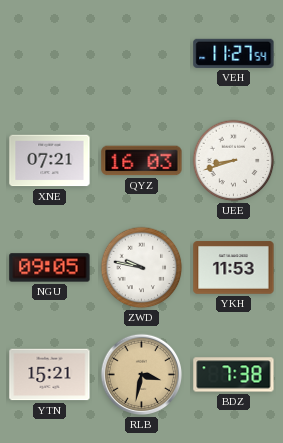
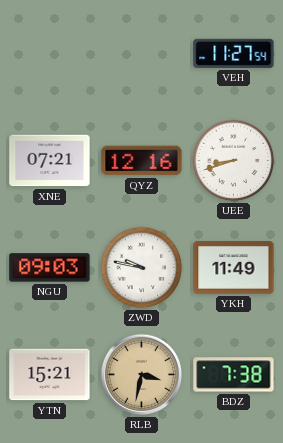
QYZ: 16:03 -> 12:16 (142, 161)
NGU: 09:05 -> 09:03 (50, 268)
YKH: 11:53 -> 11:49 (234, 268)
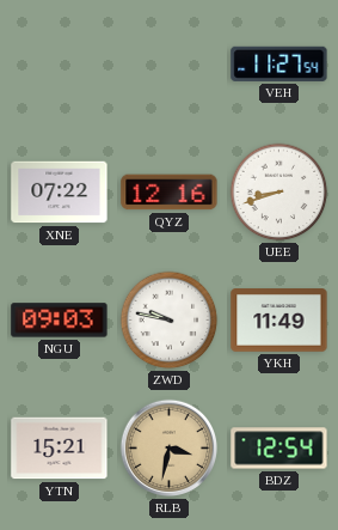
XNE: 07:21 -> 07:22 (60, 193)
BDZ: 7:38 -> 12:54 (279, 449)
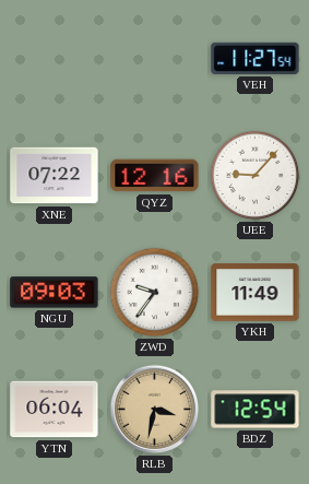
UEE: 8:42 -> 9:07 (255, 176)
ZWD: 9:47 -> 9:36 (155, 293)
YTN: 15:21 -> 06:04 (55, 410)
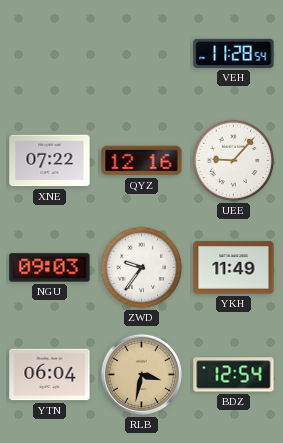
VEH: 11:27 -> 11:28 (234, 53)
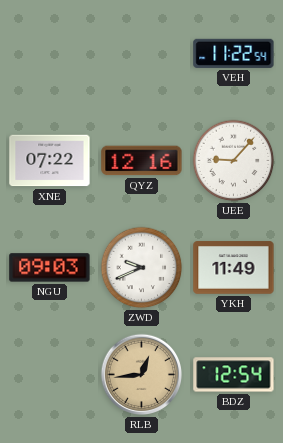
VEH: 11:28 -> 11:22 (234, 53)
ZWD: 9:36 -> 9:41 (142, 268)
YTN: 06:04 -> none (50, 375)
RLB: 3:32 -> 12:44 (142, 375)
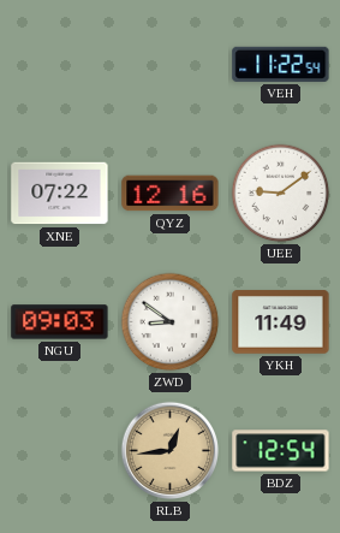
UEE: 9:07 -> 9:09 (281, 194)
ZWD: 9:41 -> 8:51 (171, 322)
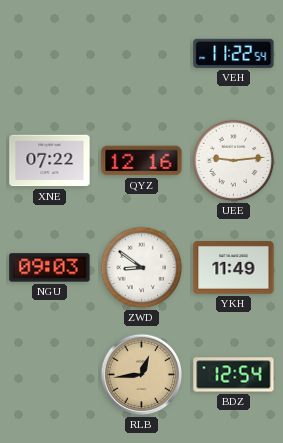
UEE: 9:09 -> 9:14 (234, 161)
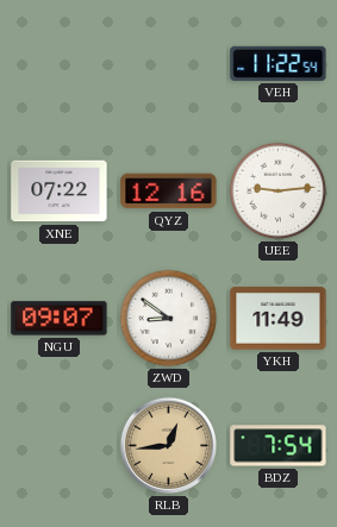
NGU: 09:03 -> 09:07 (60, 319)
BDZ: 12:54 -> 7:54 (279, 446)
